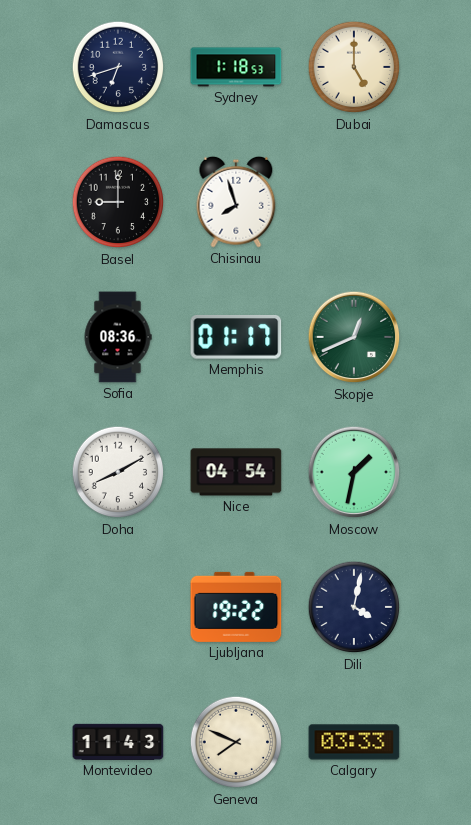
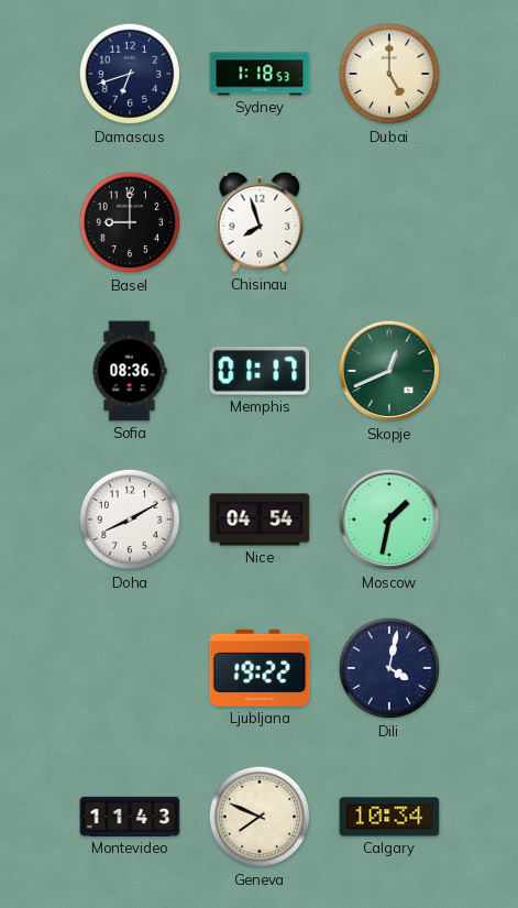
Calgary: 03:33 -> 10:34 (389, 817)
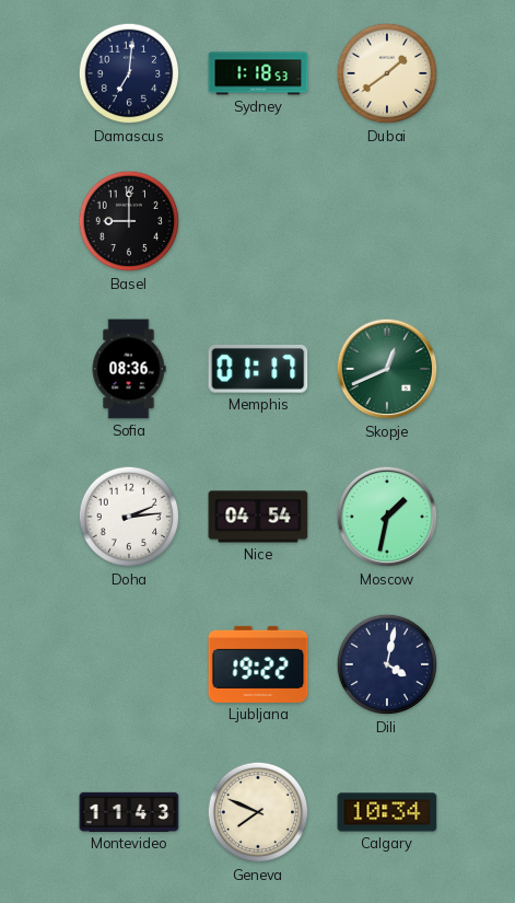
Damascus: 6:42 -> 7:01 (129, 73)
Dubai: 5:00 -> 1:39 (387, 73)
Chisinau: 7:57 -> none (260, 222)
Doha: 8:10 -> 2:14 (129, 517)
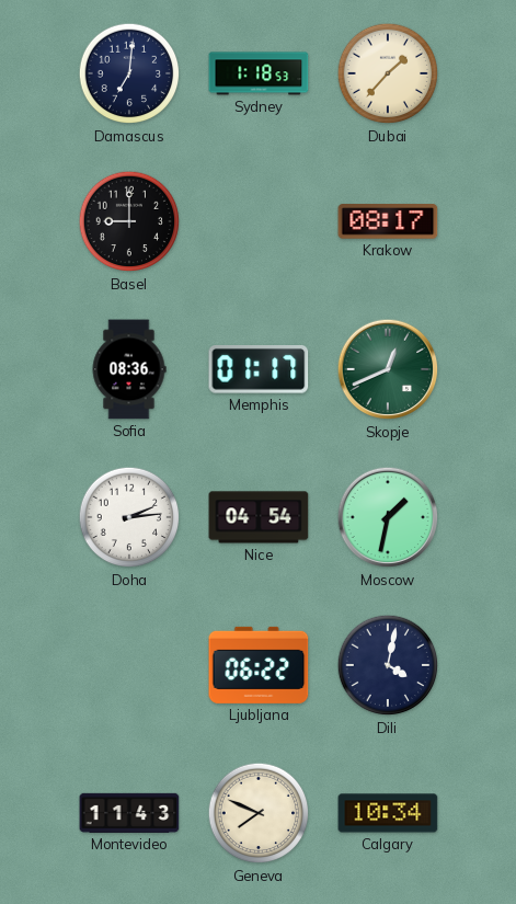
Dubai: 1:39 -> 1:37 (388, 73)
Krakow: none -> 08:17 (388, 221)
Ljubljana: 19:22 -> 06:22 (259, 665)
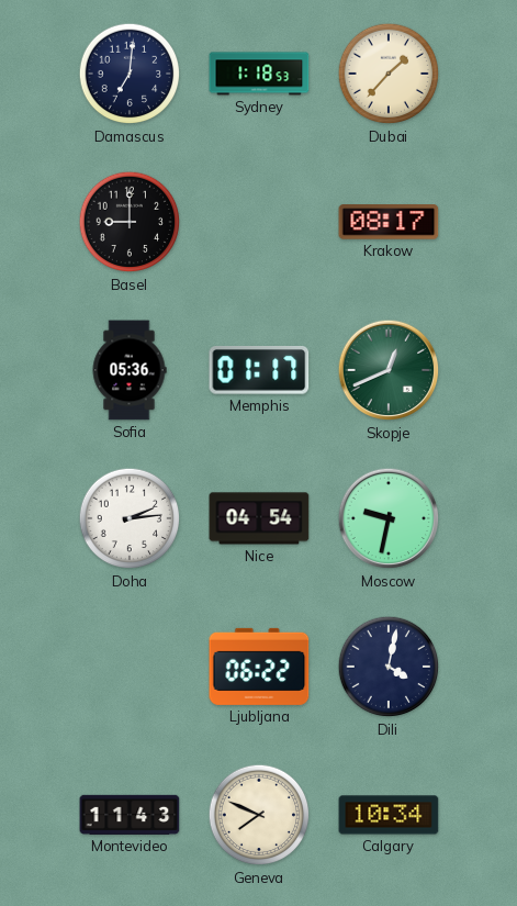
Sofia: 08:36 -> 05:36 (130, 370)
Moscow: 1:32 -> 9:32 (389, 518)
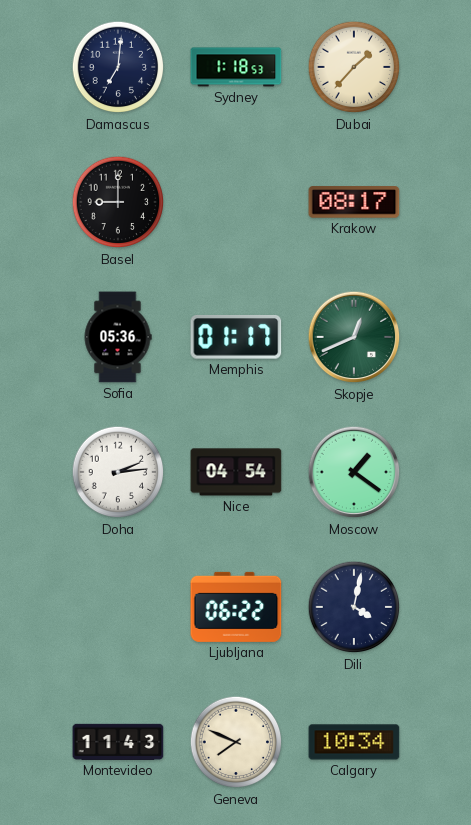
Moscow: 9:32 -> 1:21 (354, 472)
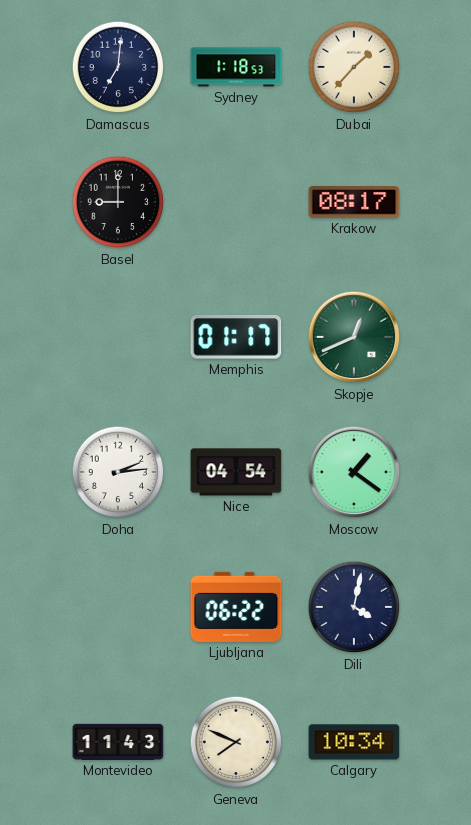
Sofia: 05:36 -> none (118, 337)
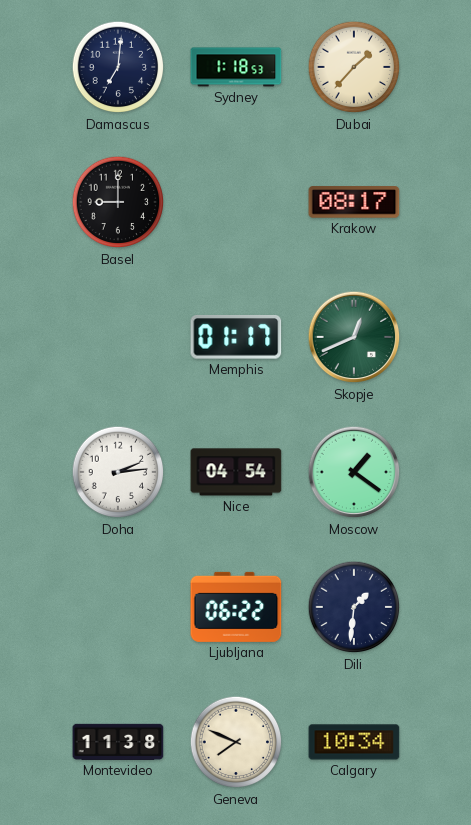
Dili: 4:02 -> 1:31 (354, 607)
Montevideo: 11:43 -> 11:38 (118, 742)
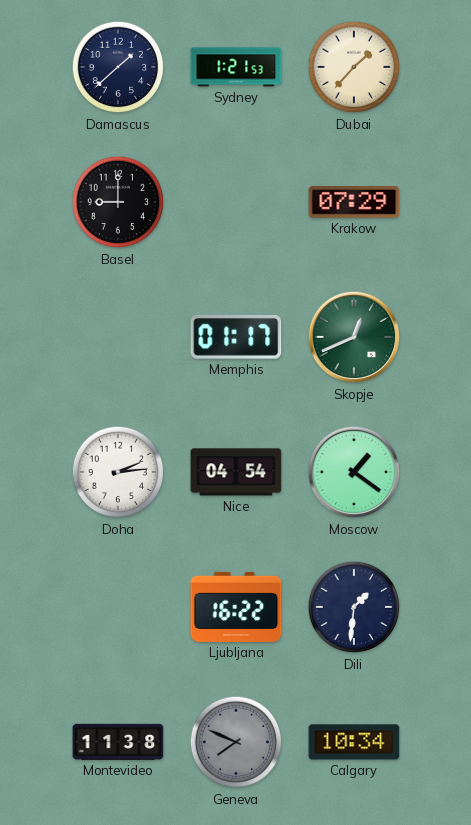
Damascus: 7:01 -> 1:38 (118, 67)
Sydney: 1:18 -> 1:21 (236, 67)
Krakow: 08:17 -> 07:29 (354, 202)
Ljubljana: 06:22 -> 16:22 (236, 607)
Geneva dial: cream -> grey (236, 742)
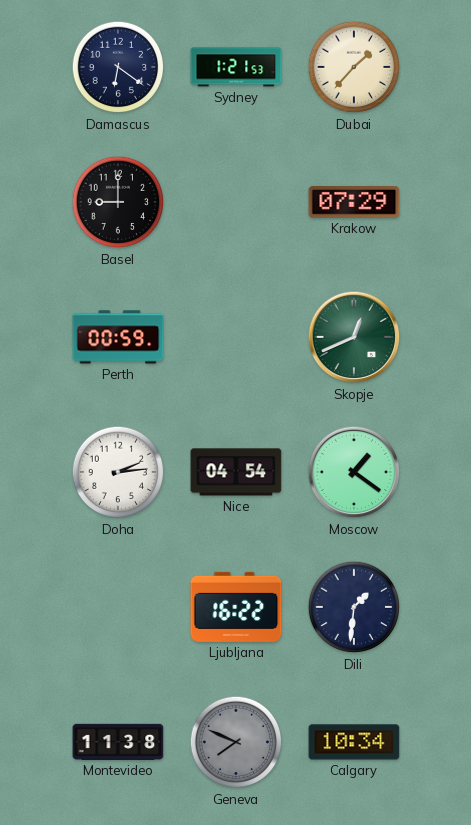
Damascus: 1:38 -> 6:21 (118, 67)
Perth: none -> 00:59 (118, 337)
Memphis: 01:17 -> none (236, 338)
